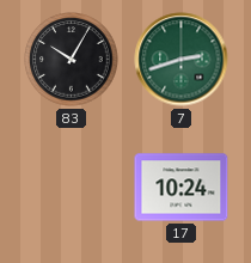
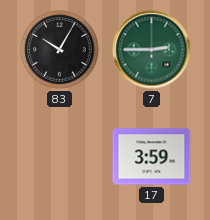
7: 2:42 -> 2:45 (152, 50)
17: 10:24 -> 3:59 (152, 157)
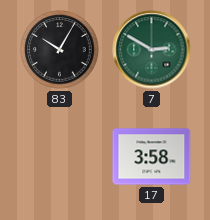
7: 2:45 -> 2:50 (152, 50)
17: 3:59 -> 3:58 (152, 157)
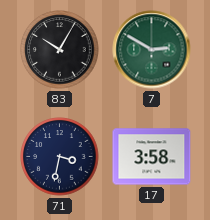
71: none -> 3:32 (60, 157)
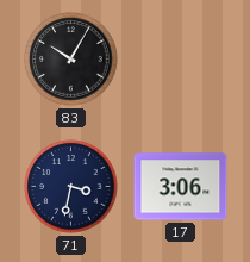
7: 2:50 -> none (152, 50)
17: 3:58 -> 3:06 (181, 187)
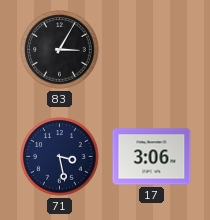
83: 10:05 -> 3:05 (60, 50)
71: 3:32 -> 3:28 (60, 157)
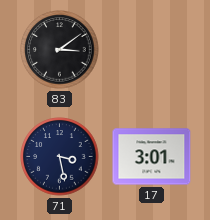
83: 3:05 -> 3:09 (60, 50)
17: 3:06 -> 3:01 (152, 157)
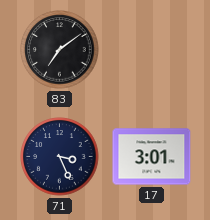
83: 3:09 -> 7:09 (60, 50)
71: 3:28 -> 3:26 (60, 157)
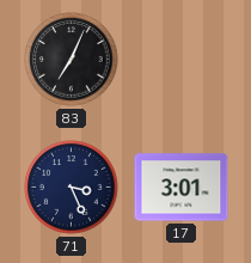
83: 7:09 -> 7:04 (72, 60)
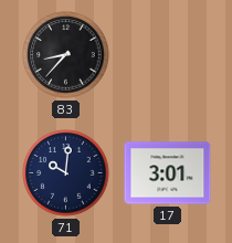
83: 7:04 -> 8:37 (66, 55)
71: 3:26 -> 10:01 (66, 173)
